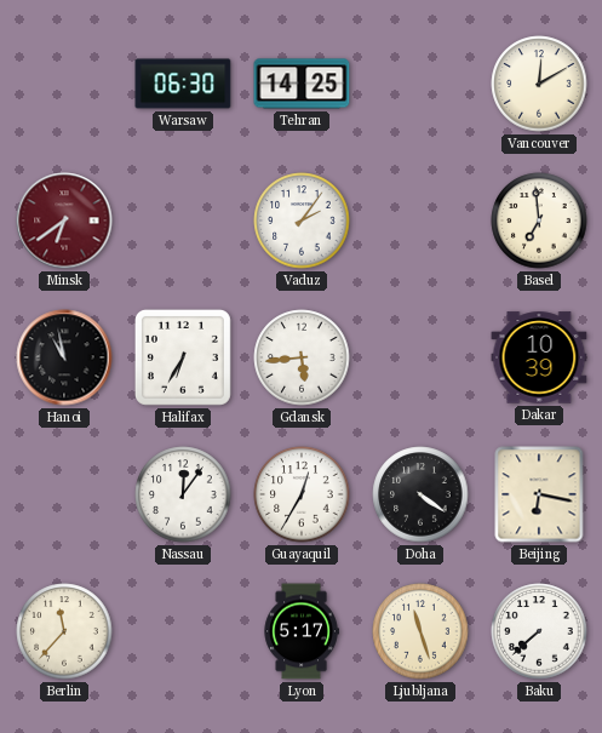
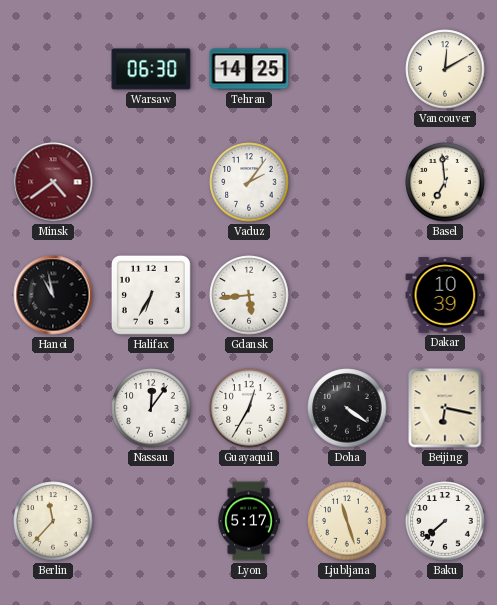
Minsk: 6:39 -> 4:39 (53, 182)
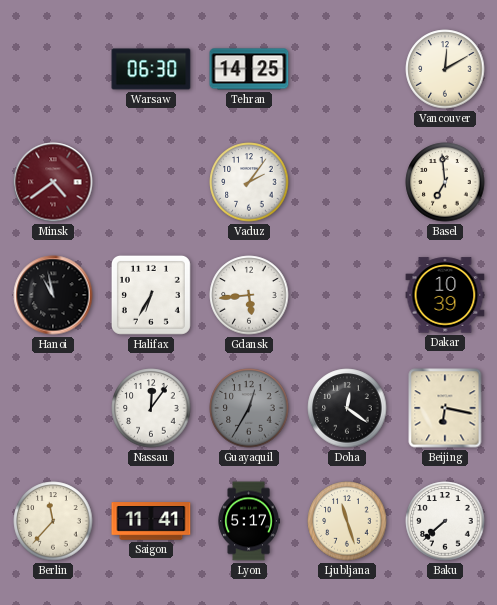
Guayaquil dial: white -> grey (249, 408)
Doha: 4:21 -> 12:21 (347, 408)
Saigon: none -> 11:41 (151, 521)
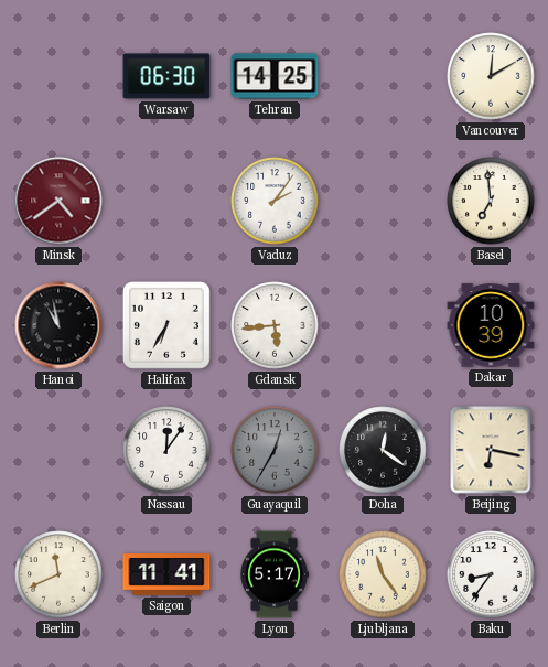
Berlin: 11:37 -> 11:41 (58, 574)
Ljubljana: 11:27 -> 11:24 (383, 574)
Baku: 7:38 -> 8:36 (491, 574)
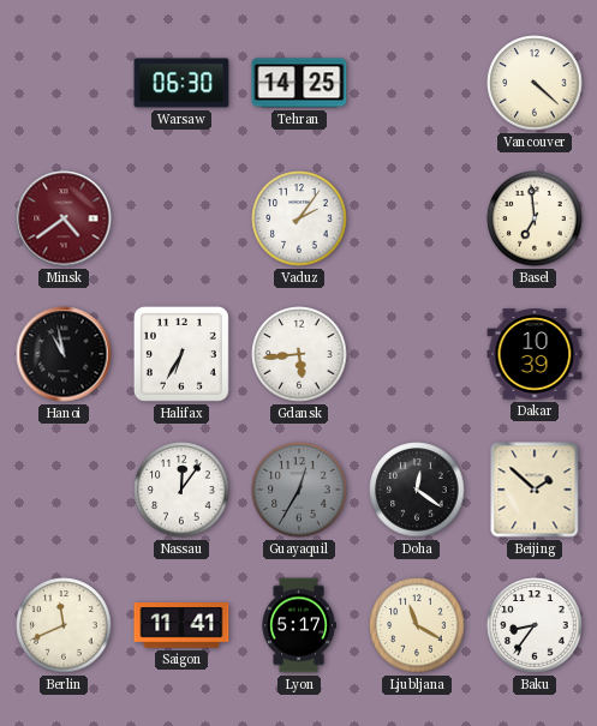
Vancouver: 12:10 -> 4:22 (535, 83)
Beijing: 6:17 -> 1:52 (535, 490)
Ljubljana: 11:24 -> 11:20 (417, 625)
